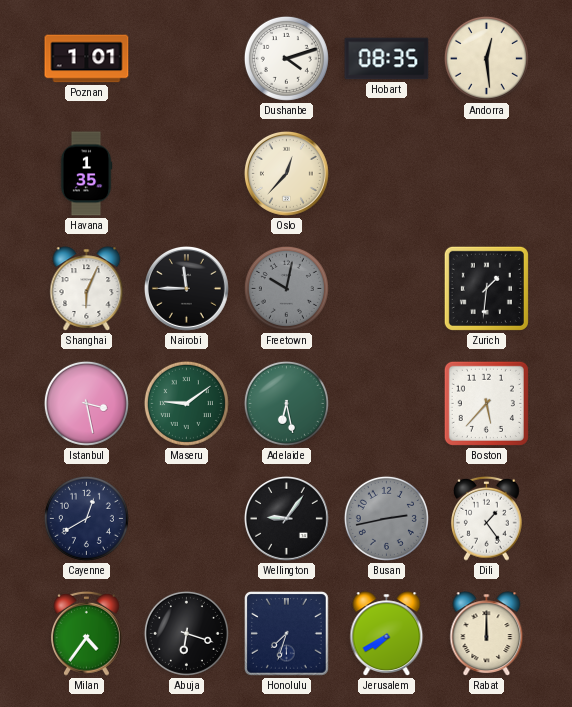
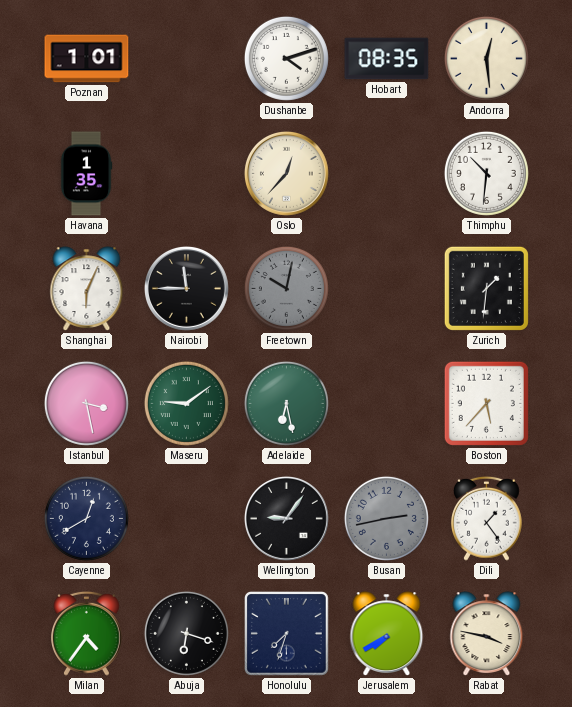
Thimphu: none -> 10:31 (486, 173)
Rabat: 12:00 -> 3:47 (487, 634)
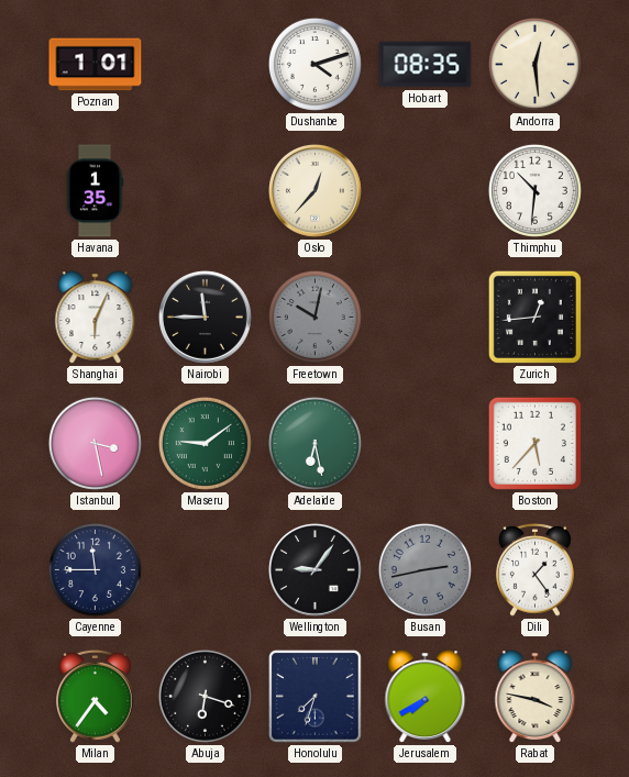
Zurich: 1:31 -> 12:44 (534, 317)
Cayenne: 12:40 -> 11:45 (95, 569)
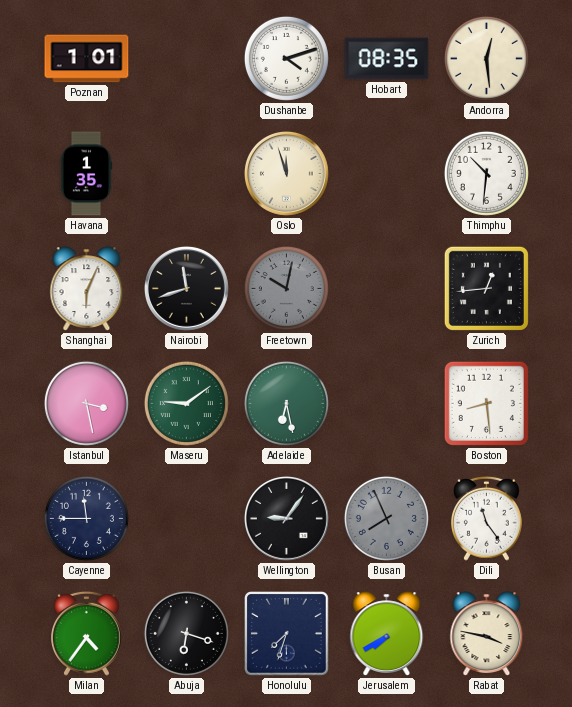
Oslo: 12:37 -> 11:57 (286, 173)
Nairobi: 11:45 -> 11:42 (186, 288)
Boston: 5:37 -> 8:29 (486, 403)
Busan: 2:43 -> 7:56 (386, 518)
Dili: 1:24 -> 11:24 (487, 518)
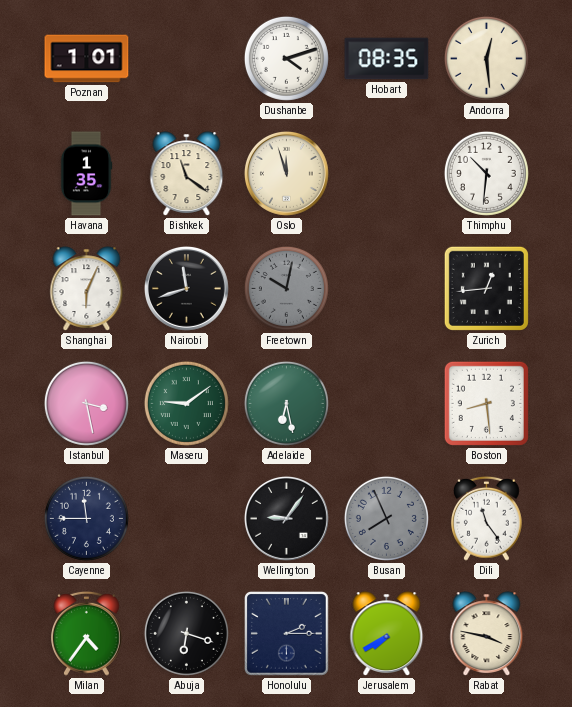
Bishkek: none -> 11:21 (187, 174)
Honolulu: 7:33 -> 2:15 (287, 634)
